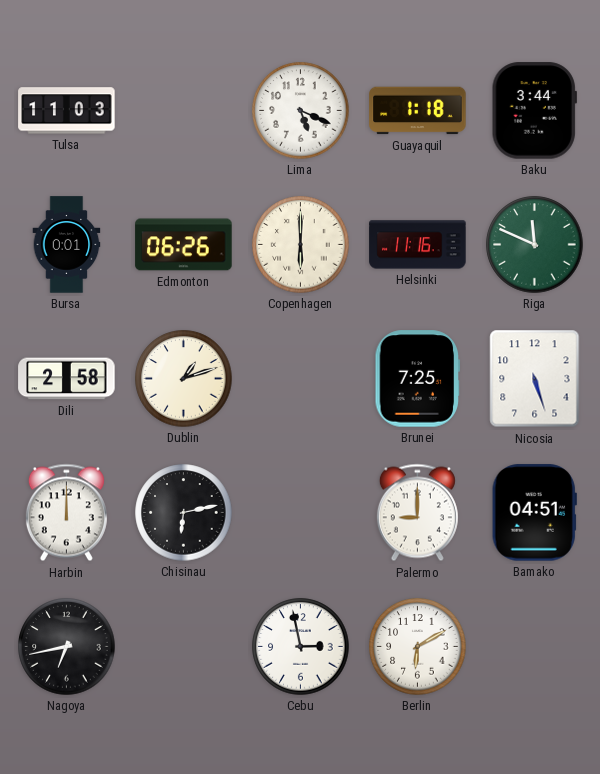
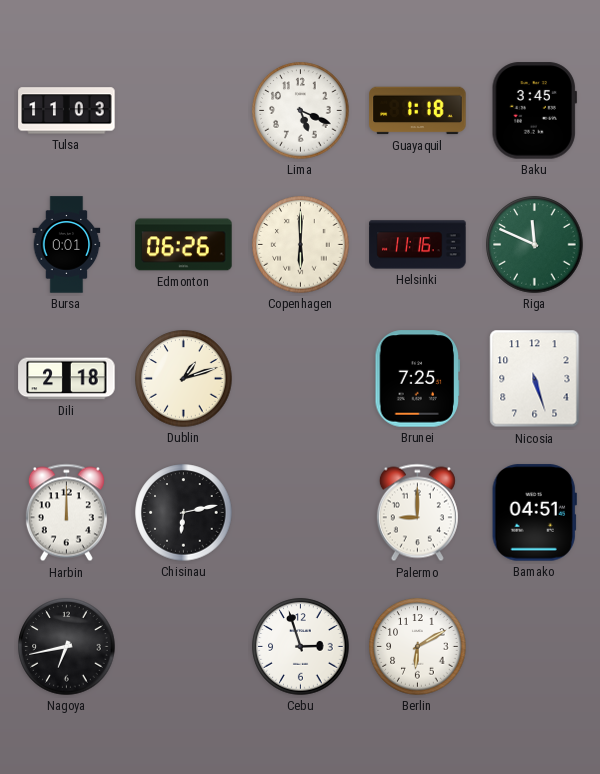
Baku: 3:44 -> 3:45 (534, 111)
Dili: 2:58 -> 2:18 (67, 379)
Cebu: 2:58 -> 2:57 (301, 647)
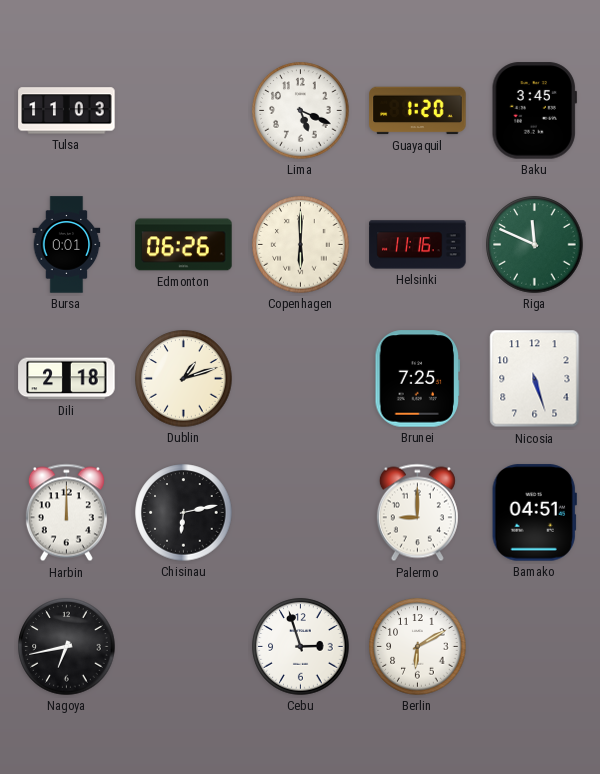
Guayaquil: 1:18 -> 1:20 (418, 111)
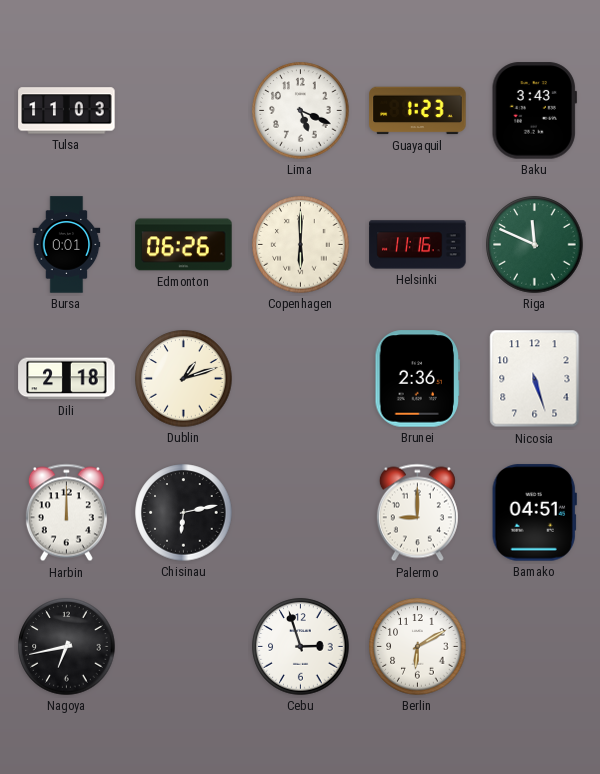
Guayaquil: 1:20 -> 1:23 (418, 111)
Baku: 3:45 -> 3:43 (534, 111)
Brunei: 7:25 -> 2:36 (418, 379)
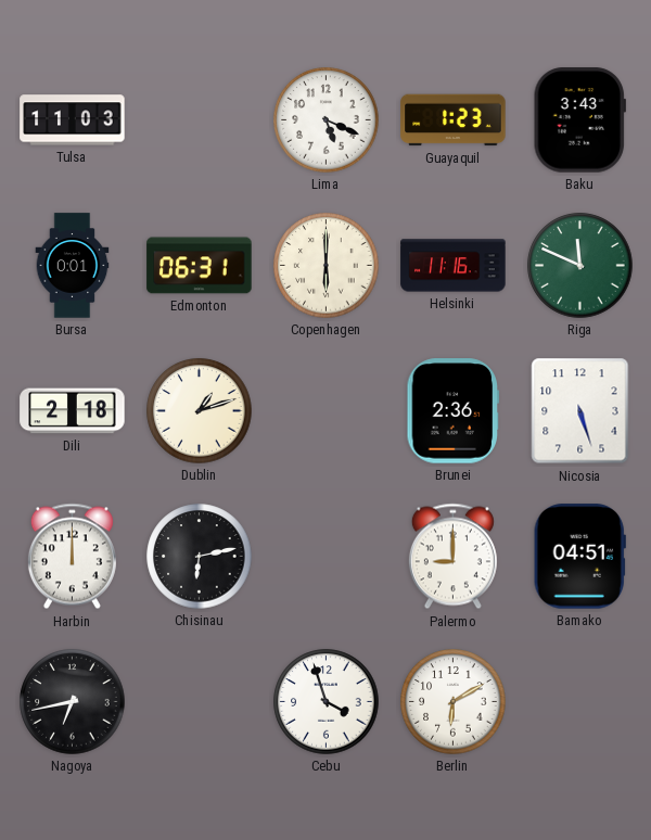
Edmonton: 06:26 -> 06:31 (200, 266)
Cebu: 2:57 -> 3:57 (327, 702)
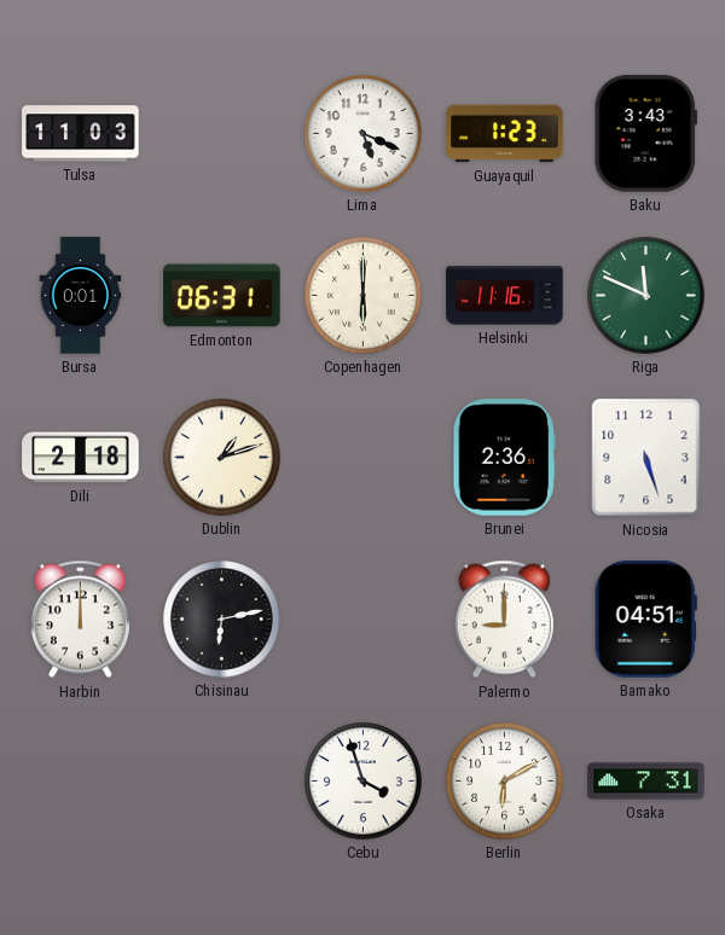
Nagoya: 6:43 -> none (73, 702)
Osaka: none -> 7:31 (646, 782)
